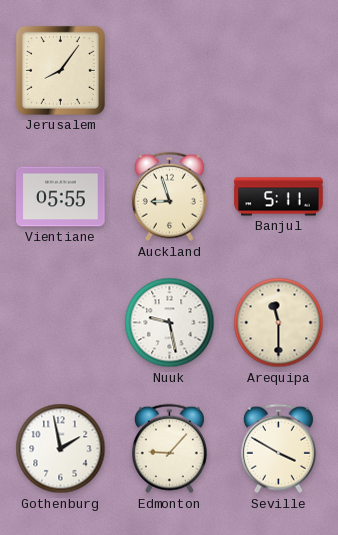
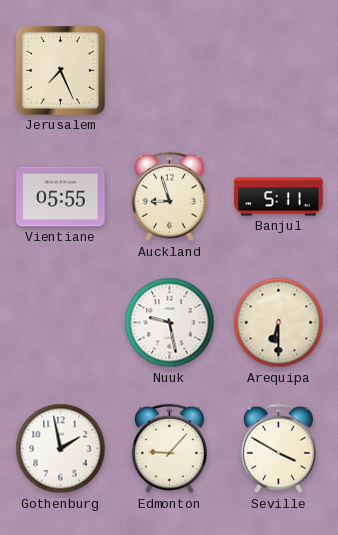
Jerusalem: 8:06 -> 7:26 (60, 70)
Arequipa: 11:30 -> 6:30 (279, 323)
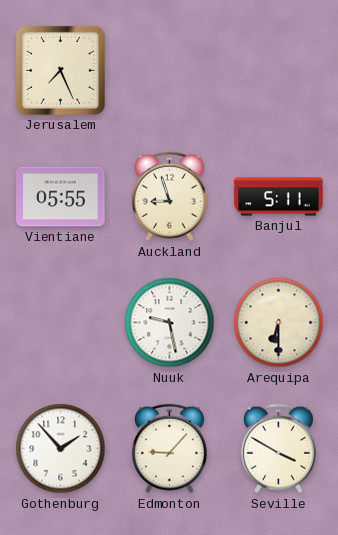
Gothenburg: 1:58 -> 1:53 (61, 449)
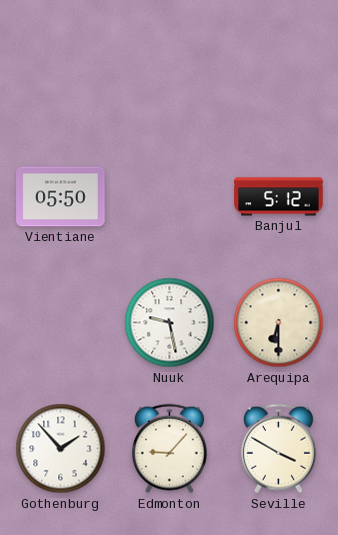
Jerusalem: 7:26 -> none (60, 70)
Vientiane: 05:55 -> 05:50 (61, 197)
Auckland: 8:57 -> none (169, 197)
Banjul: 5:11 -> 5:12 (279, 197)
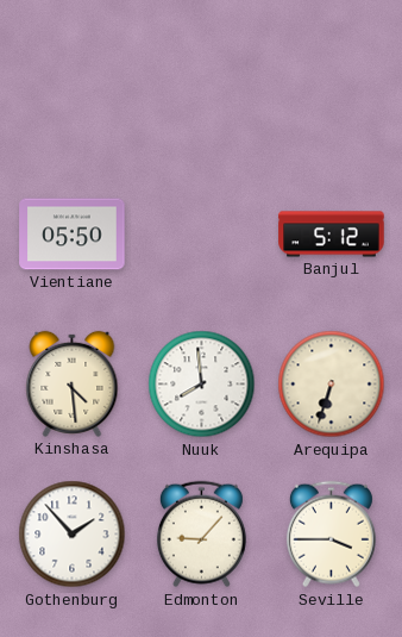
Kinshasa: none -> 4:29 (73, 383)
Nuuk: 9:28 -> 7:59 (202, 385)
Arequipa: 6:30 -> 6:33 (332, 385)
Seville: 3:50 -> 3:45 (331, 535)
